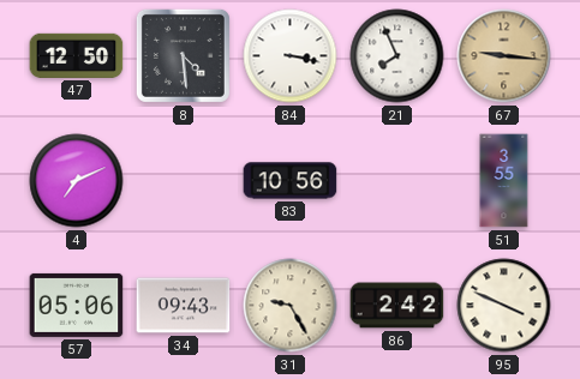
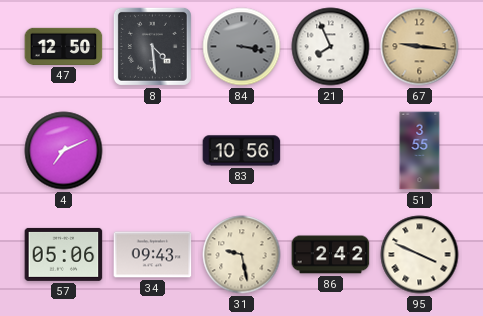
84 dial: white -> grey (242, 47)
31: 9:25 -> 9:28 (242, 255)
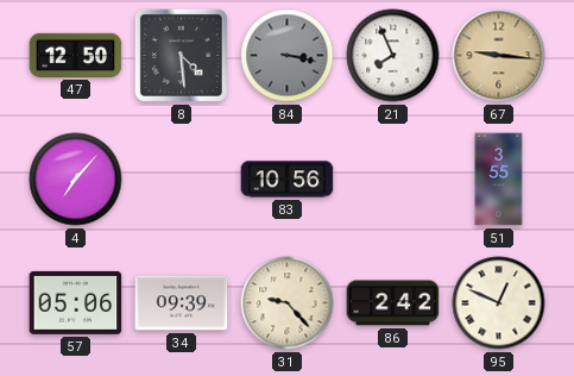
4: 7:11 -> 7:07 (76, 180)
34: 09:43 -> 09:39 (182, 303)
31: 9:28 -> 9:23 (288, 303)
95: 3:49 -> 12:49 (499, 303)
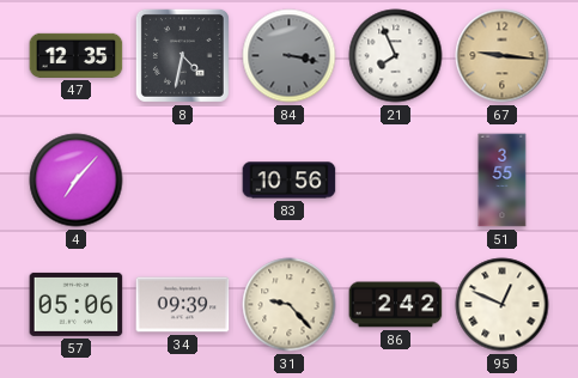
47: 12:50 -> 12:35 (77, 55)
8: 4:29 -> 4:32 (182, 55)
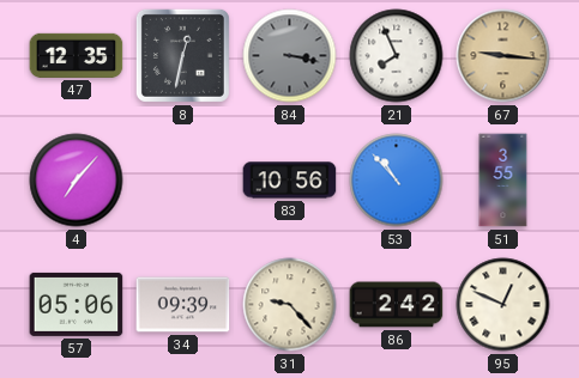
8: 4:32 -> 12:32 (182, 55)
53: none -> 10:53 (397, 181)
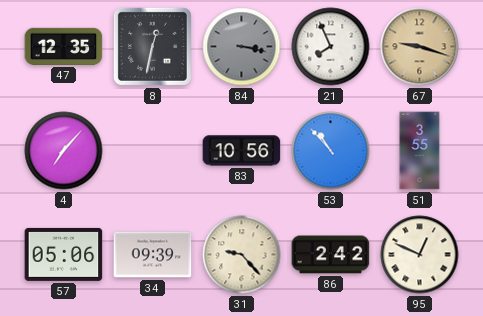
67: 9:16 -> 9:18 (420, 47)
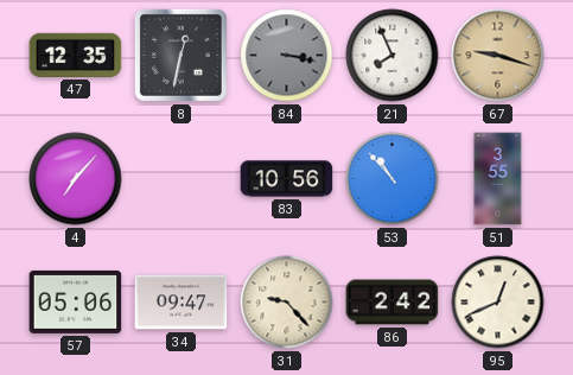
34: 09:39 -> 09:47 (182, 303)
95: 12:49 -> 12:41 (498, 303)
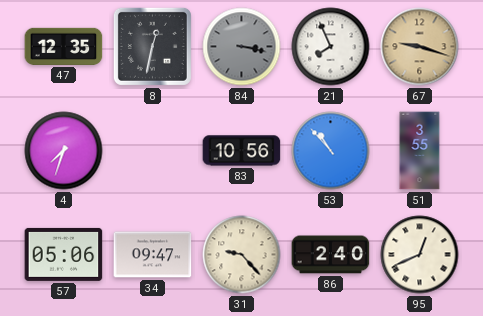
4: 7:07 -> 7:33 (64, 151)
86: 2:42 -> 2:40 (331, 255)
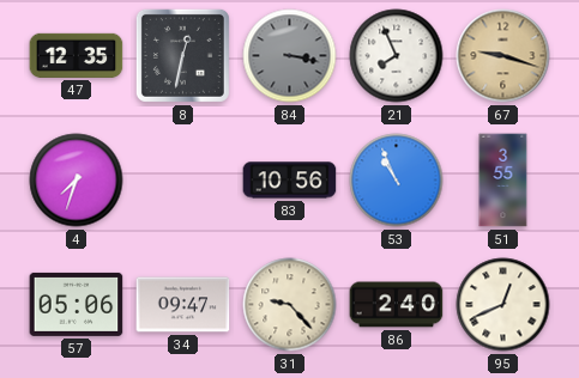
53: 10:53 -> 10:56 (397, 181)
